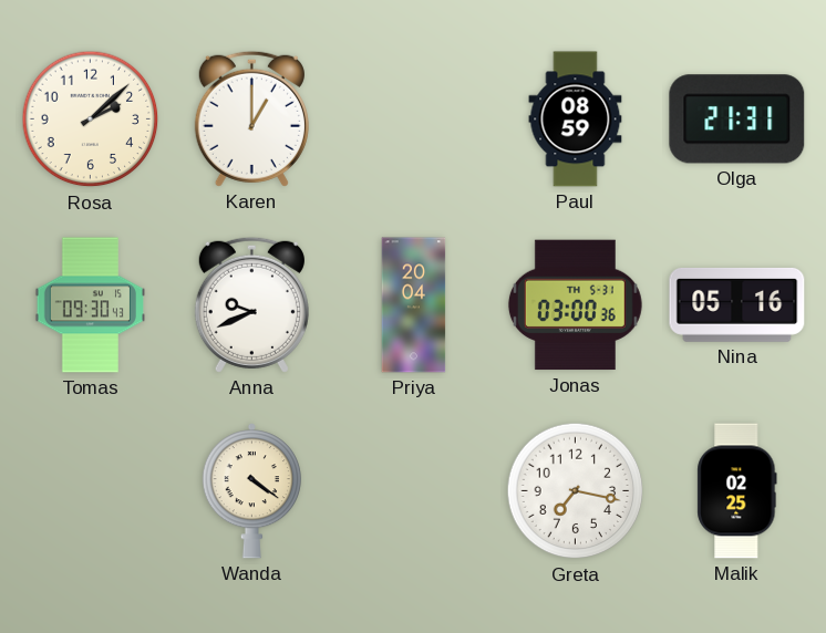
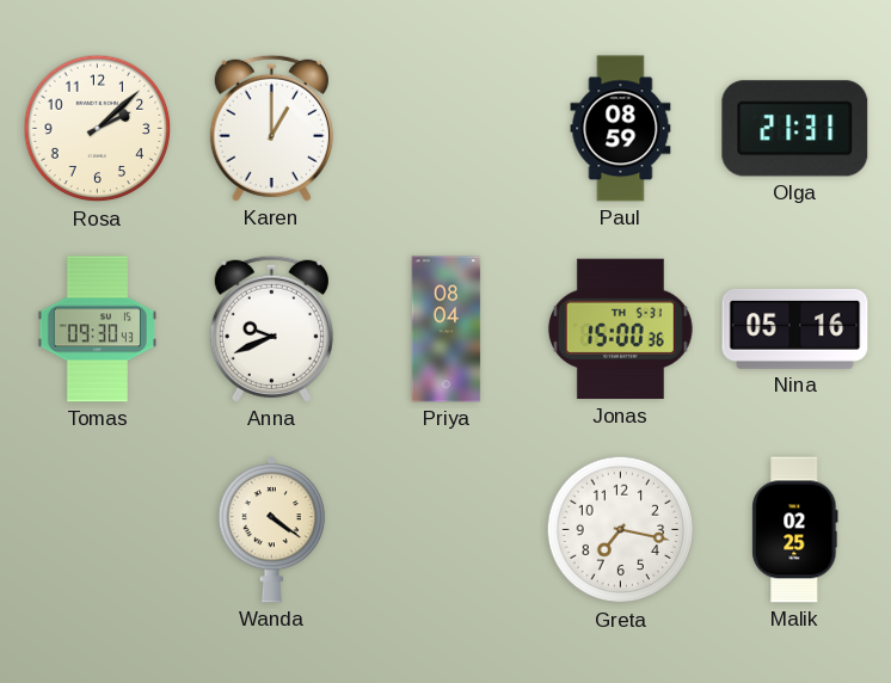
Priya: 20:04 -> 08:04 (447, 330)
Jonas: 03:00 -> 15:00 (620, 330)
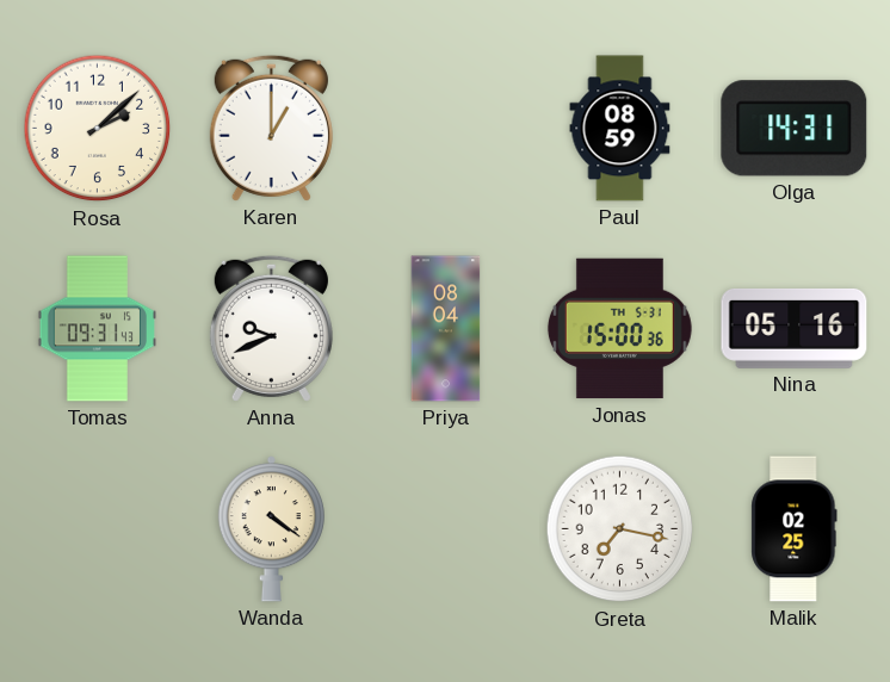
Olga: 21:31 -> 14:31 (795, 129)
Tomas: 09:30 -> 09:31 (97, 329)
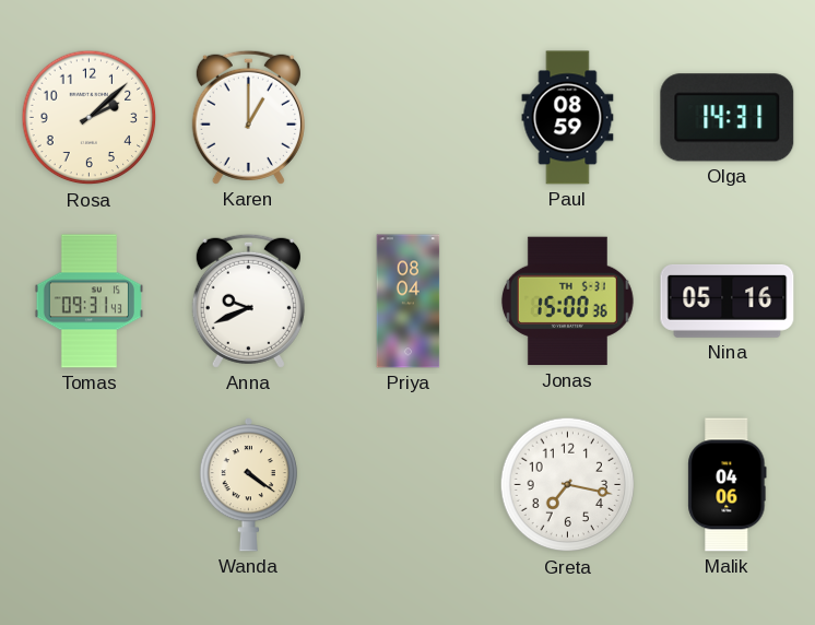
Malik: 02:25 -> 04:06 (728, 485)
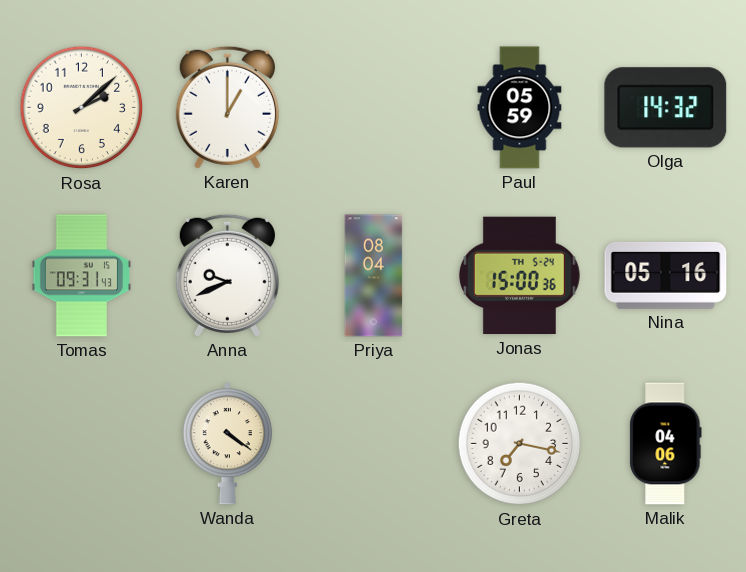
Paul: 08:59 -> 05:59 (520, 108)
Olga: 14:31 -> 14:32 (666, 108)
Jonas date: TH 5-31 -> TH 5-24 (519, 276)
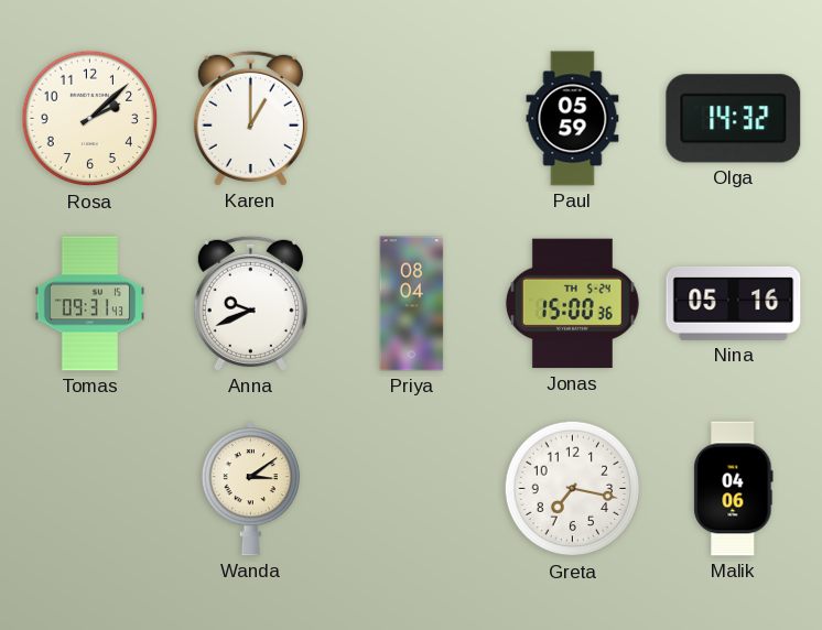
Wanda: 4:21 -> 3:09 (250, 489)
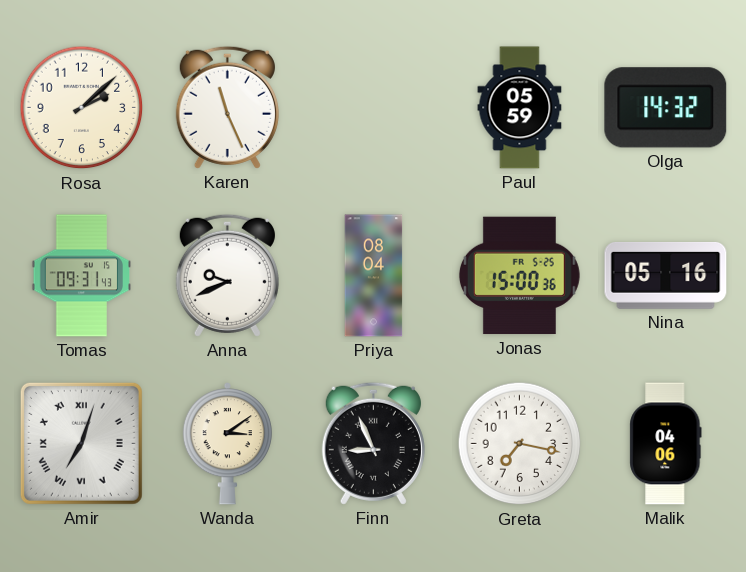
Karen: 1:00 -> 11:26 (227, 107)
Jonas date: TH 5-24 -> FR 5-25 (519, 276)
Amir: none -> 7:03 (81, 443)
Finn: none -> 8:56 (373, 443)
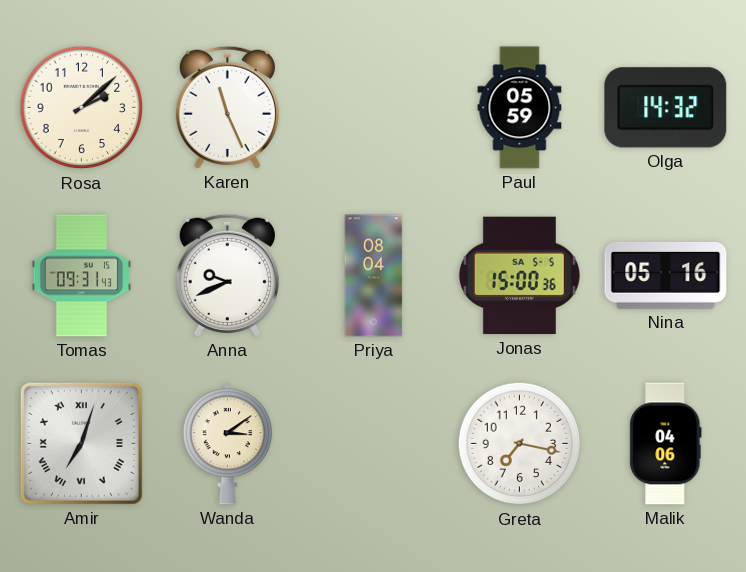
Jonas date: FR 5-25 -> SA 5-5 (519, 276)
Finn: 8:56 -> none (373, 443)
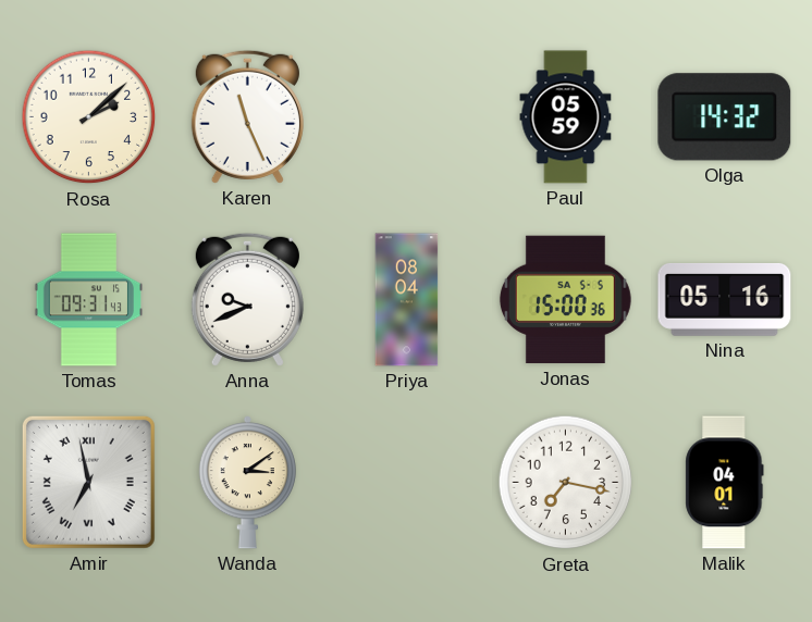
Amir: 7:03 -> 6:58 (88, 482)
Malik: 04:06 -> 04:01 (725, 483)
